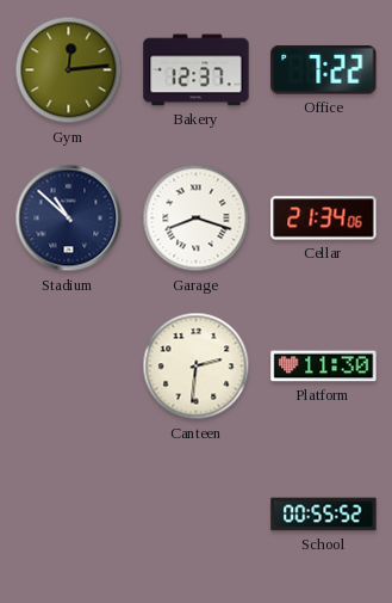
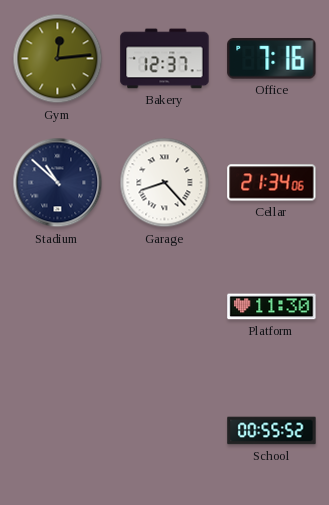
Office: 7:22 -> 7:16 (272, 59)
Garage: 8:18 -> 8:23 (165, 183)
Canteen: 2:31 -> none (197, 367)
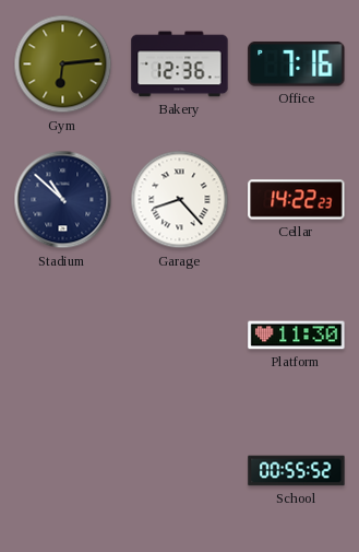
Gym: 12:14 -> 6:14 (63, 64)
Bakery: 12:37 -> 12:36 (180, 64)
Cellar: 21:34 -> 14:22 (297, 200)
